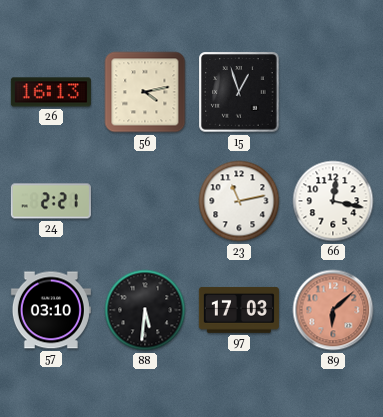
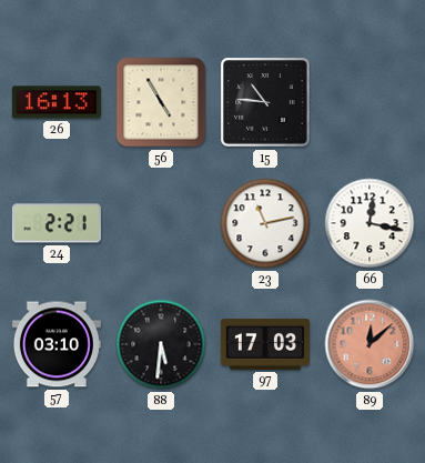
56: 4:13 -> 4:55 (161, 102)
15: 12:57 -> 10:46 (265, 102)
89: 6:08 -> 12:08 (370, 344)
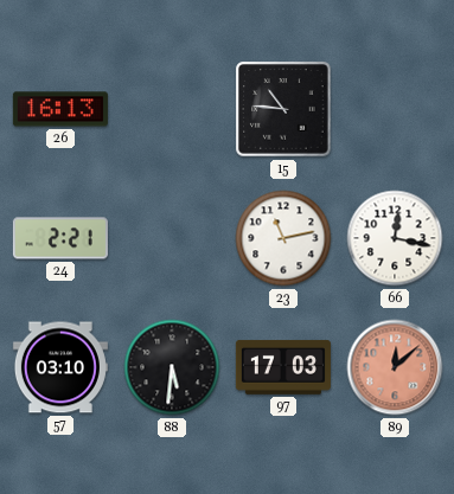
56: 4:55 -> none (161, 102)
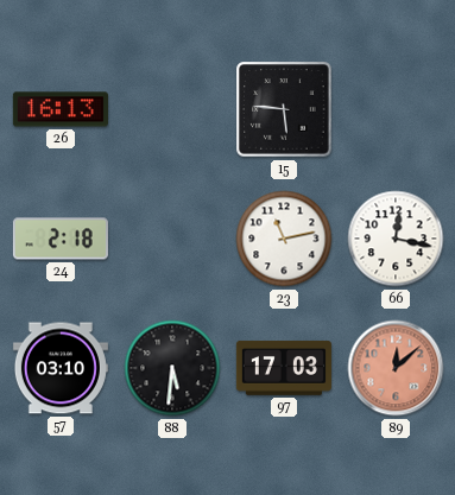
15: 10:46 -> 5:46 (284, 109)
24: 2:21 -> 2:18 (61, 239)
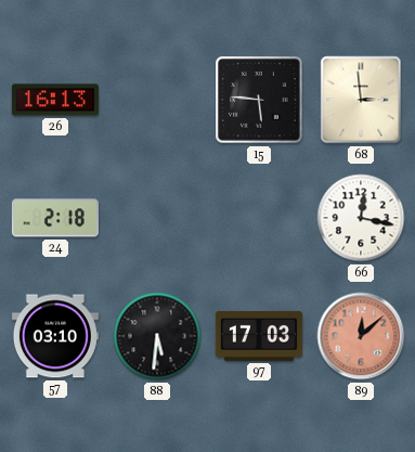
68: none -> 2:59 (361, 100)
23: 11:13 -> none (284, 239)
